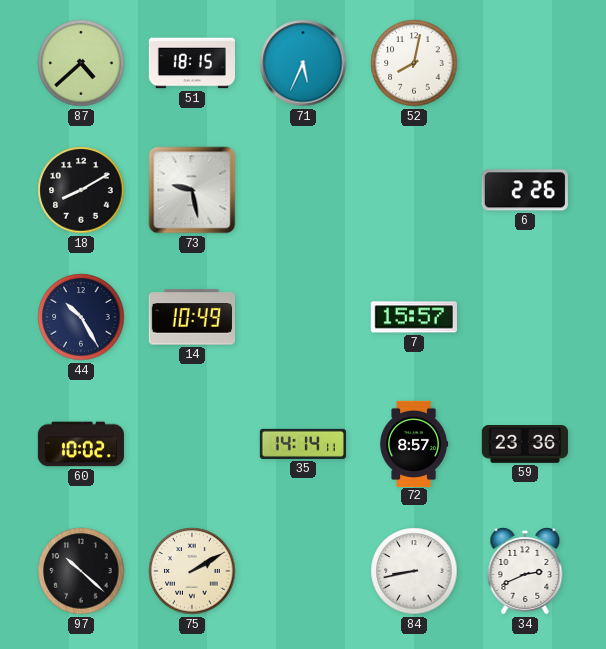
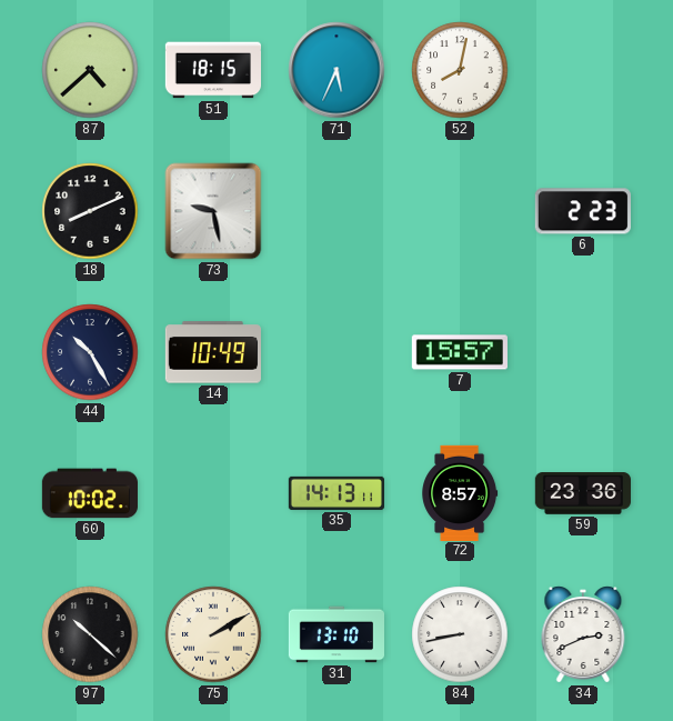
18: 8:10 -> 8:11 (90, 211)
6: 2:26 -> 2:23 (583, 211)
35: 14:14 -> 14:13 (336, 493)
31: none -> 13:10 (335, 634)
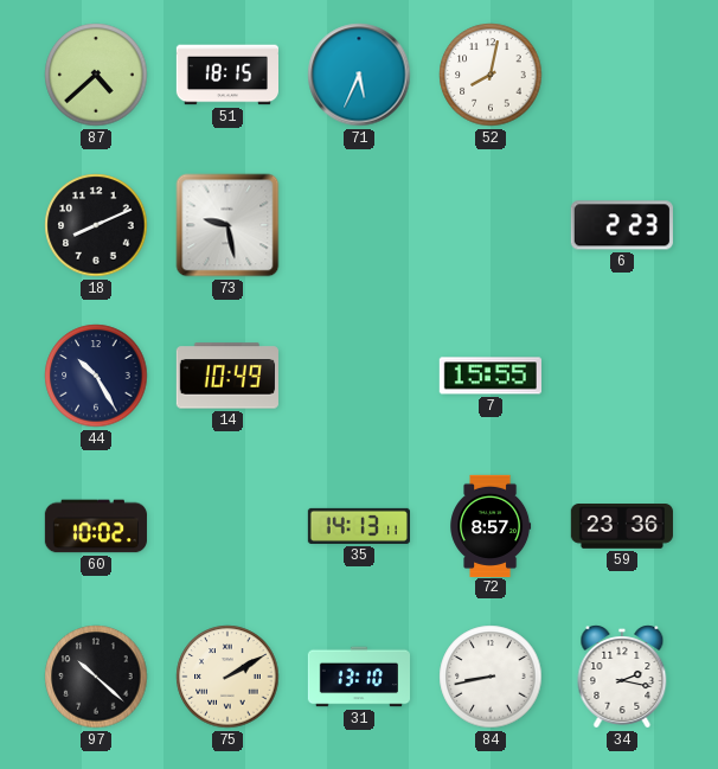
7: 15:57 -> 15:55 (491, 376)
34: 2:41 -> 2:17 (622, 677)
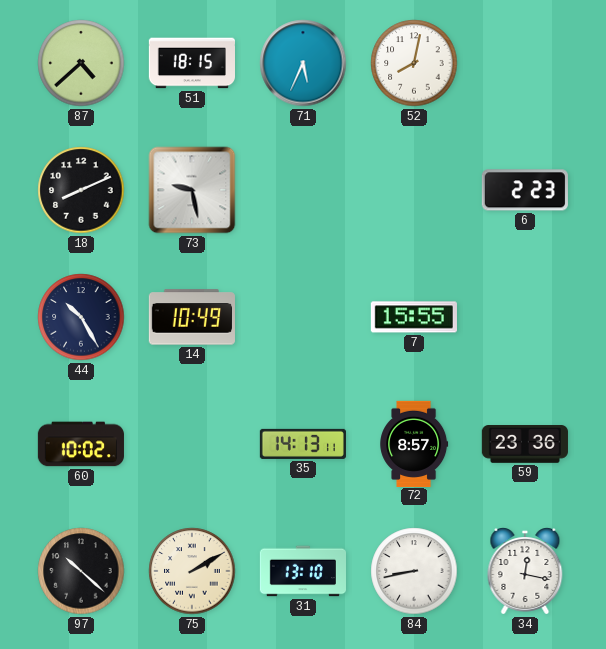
34: 2:17 -> 12:17 (525, 571)
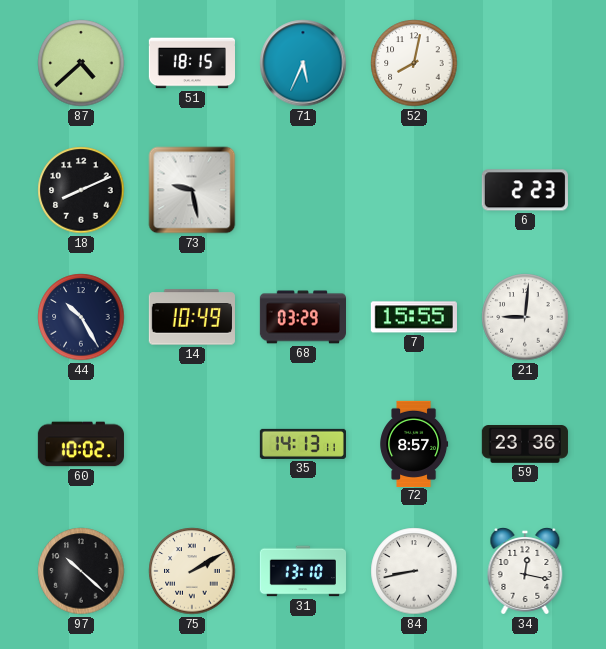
68: none -> 03:29 (302, 317)
21: none -> 9:01 (525, 317)
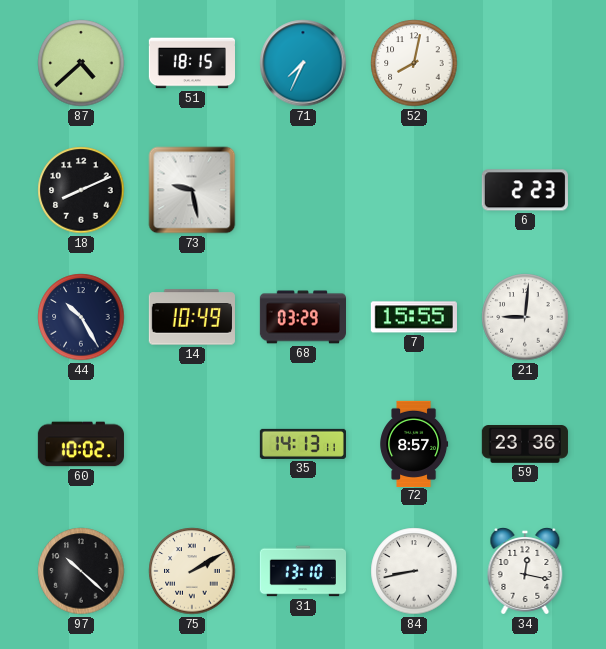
71: 5:34 -> 7:34 (303, 63)
